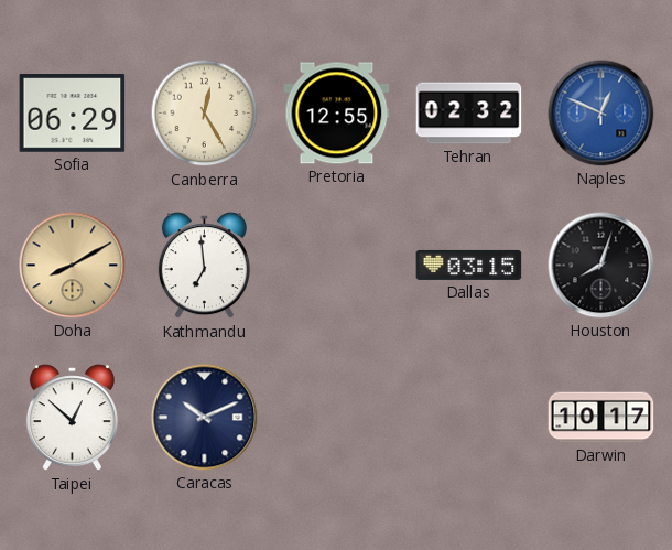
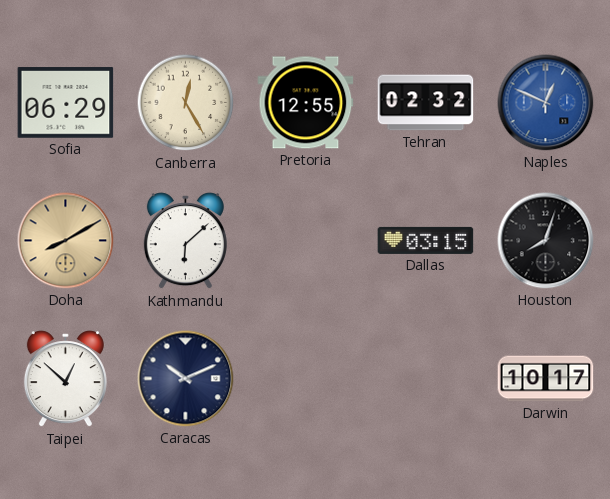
Kathmandu: 6:59 -> 6:08 (185, 241)
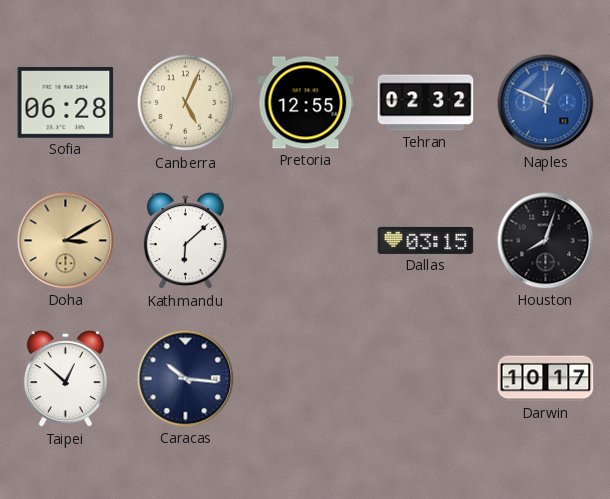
Sofia: 06:29 -> 06:28 (66, 103)
Canberra: 12:25 -> 5:04 (186, 103)
Doha: 8:10 -> 3:10 (66, 241)
Caracas: 10:11 -> 10:16 (186, 379)
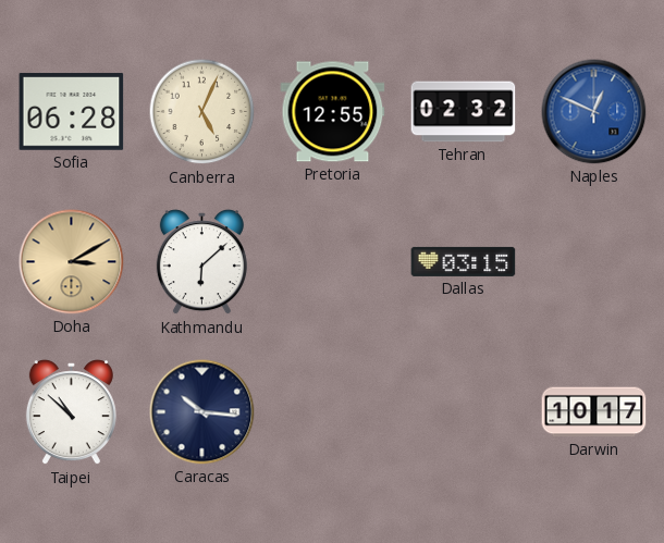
Houston: 8:03 -> none (546, 241)
Taipei: 12:52 -> 10:52 (71, 412)
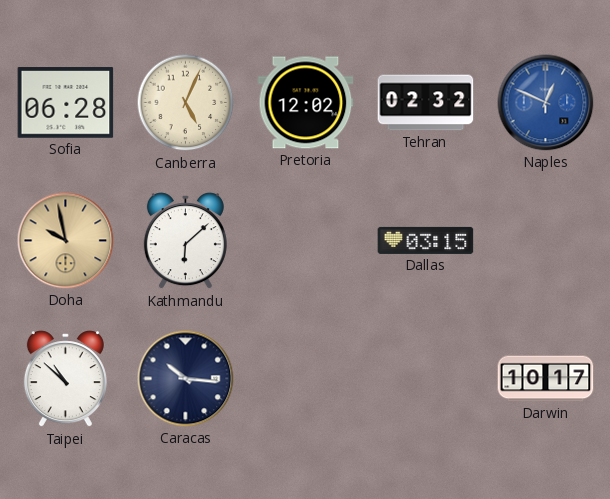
Pretoria: 12:55 -> 12:02 (306, 103)
Doha: 3:10 -> 9:58 (66, 241)
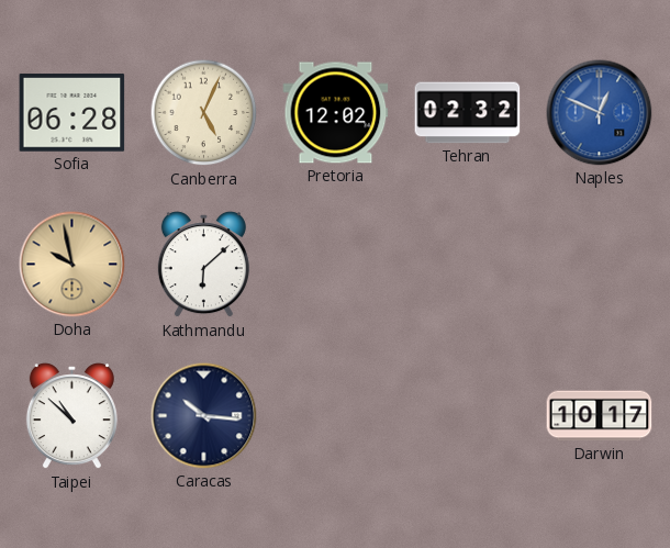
Dallas: 03:15 -> none (426, 240)
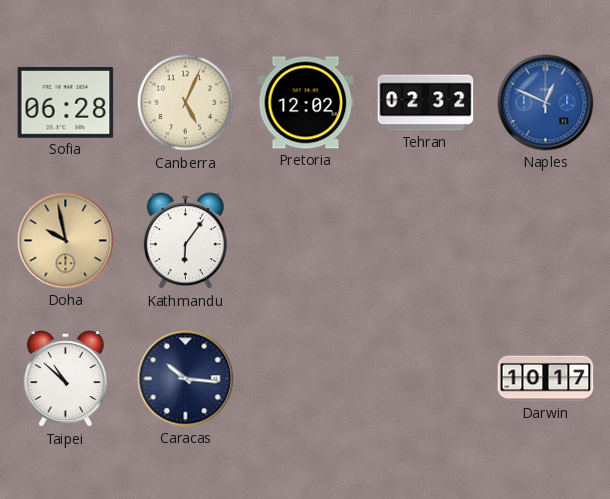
Kathmandu: 6:08 -> 6:06 (185, 241)
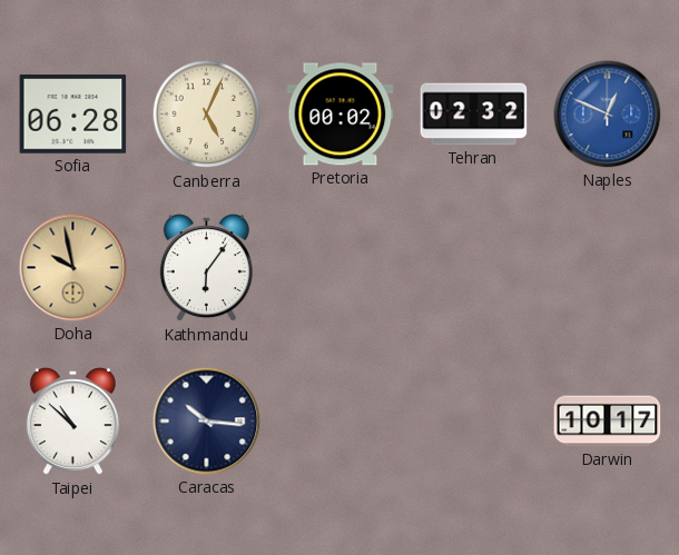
Pretoria: 12:02 -> 00:02 (341, 115)
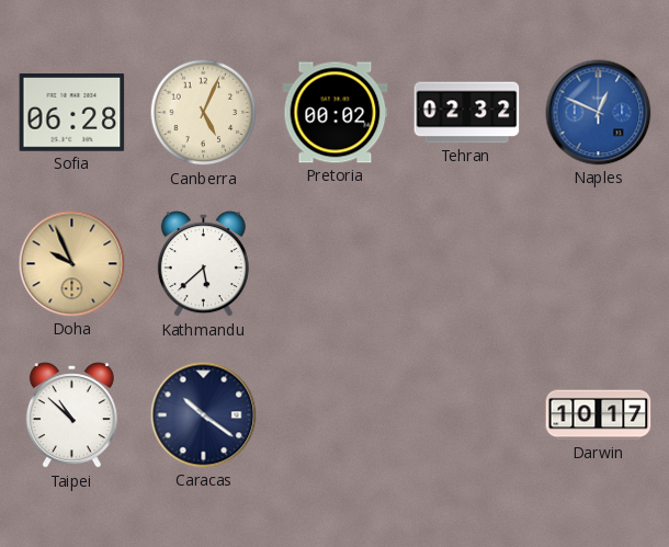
Doha: 9:58 -> 9:56 (72, 264)
Kathmandu: 6:06 -> 5:38 (203, 264)
Caracas: 10:16 -> 10:21 (204, 415)
